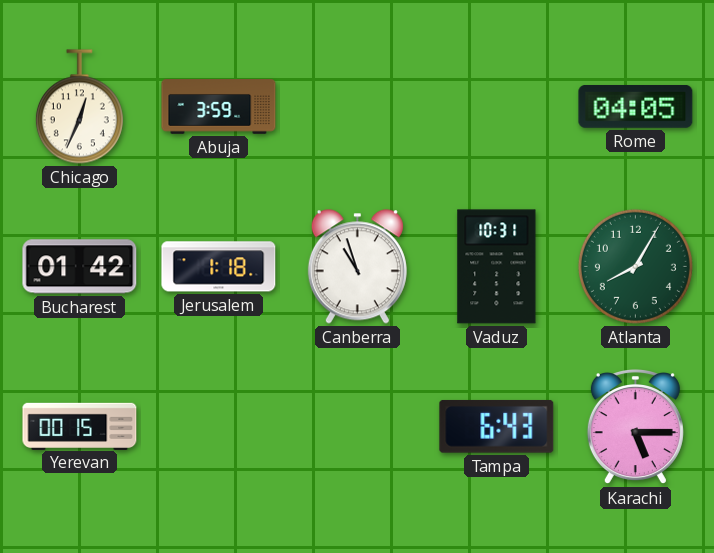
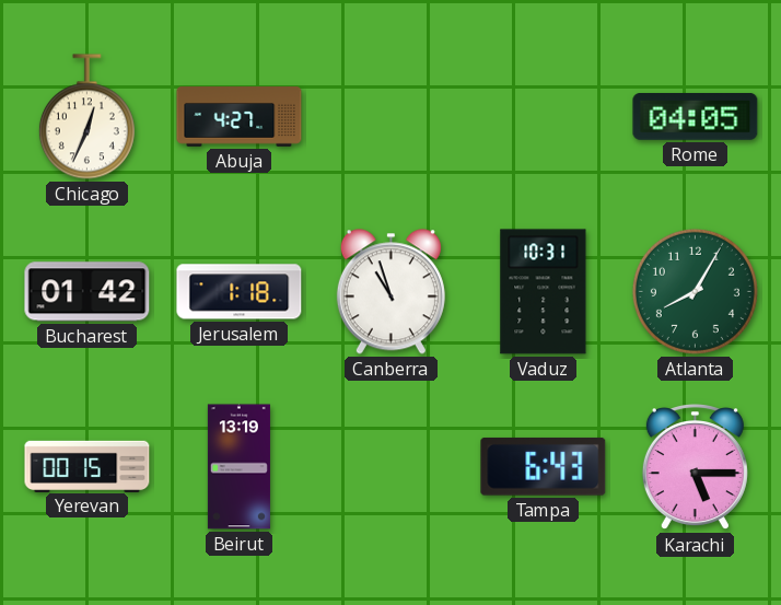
Abuja: 3:59 -> 4:27 (240, 117)
Beirut: none -> 13:19 (238, 467)
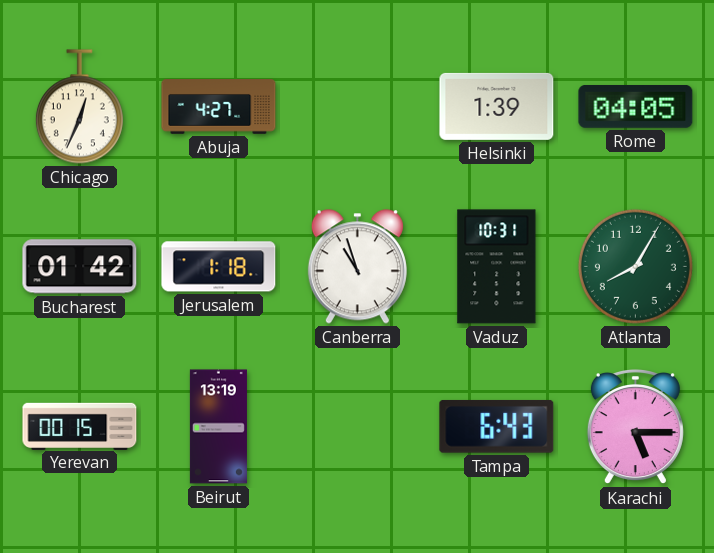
Helsinki: none -> 1:39 (497, 106)
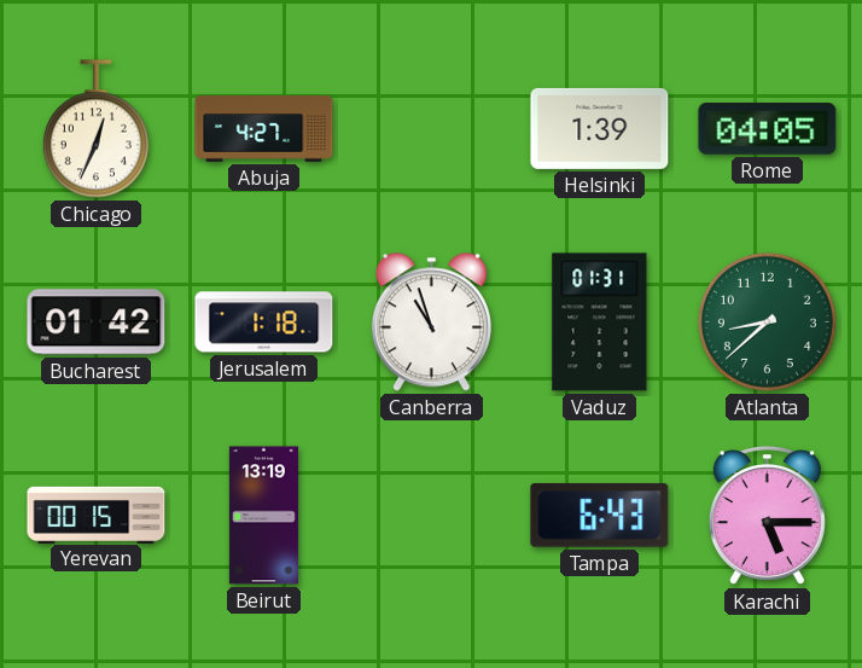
Vaduz: 10:31 -> 01:31 (600, 323)
Atlanta: 8:05 -> 8:38 (767, 321)
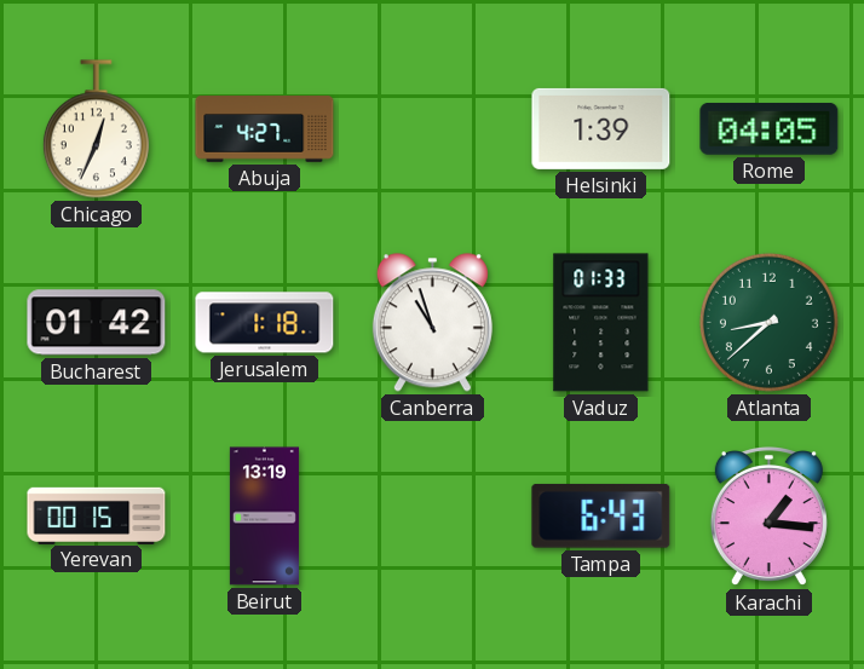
Vaduz: 01:31 -> 01:33 (601, 323)
Karachi: 5:15 -> 1:16 (768, 518)
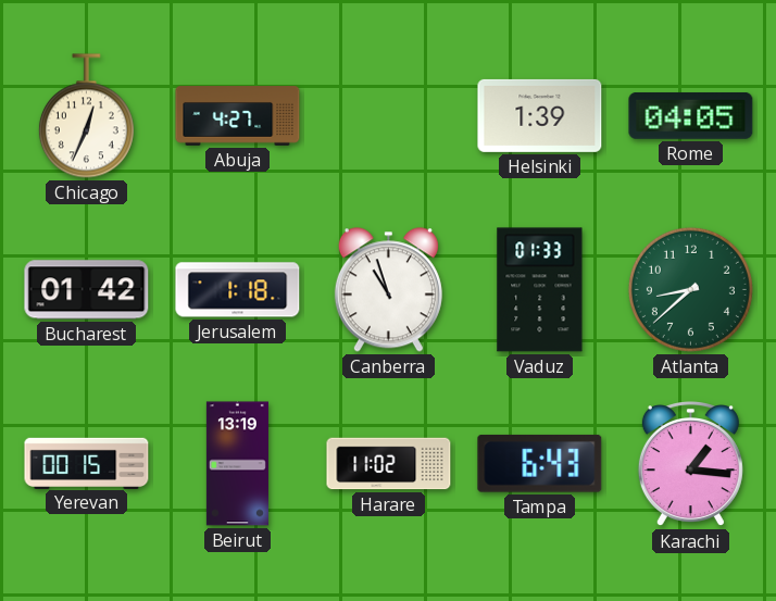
Harare: none -> 11:02 (389, 464)
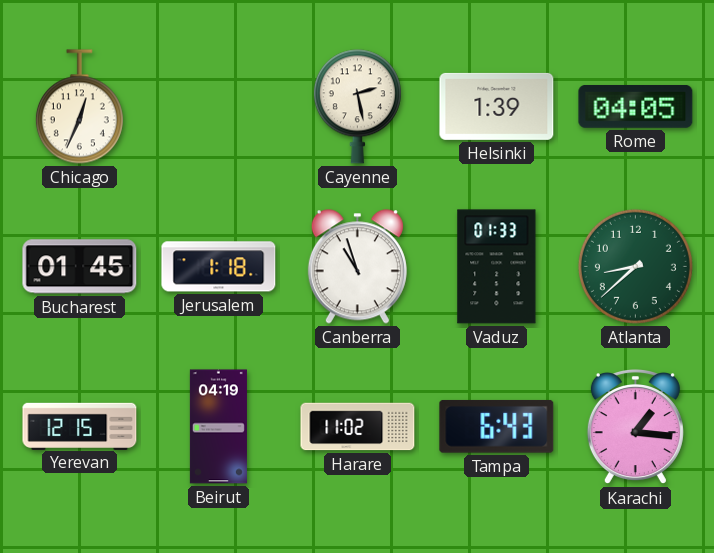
Abuja: 4:27 -> none (238, 116)
Cayenne: none -> 2:28 (357, 107)
Bucharest: 01:42 -> 01:45 (80, 267)
Yerevan: 00:15 -> 12:15 (80, 426)
Beirut: 13:19 -> 04:19 (218, 427)
